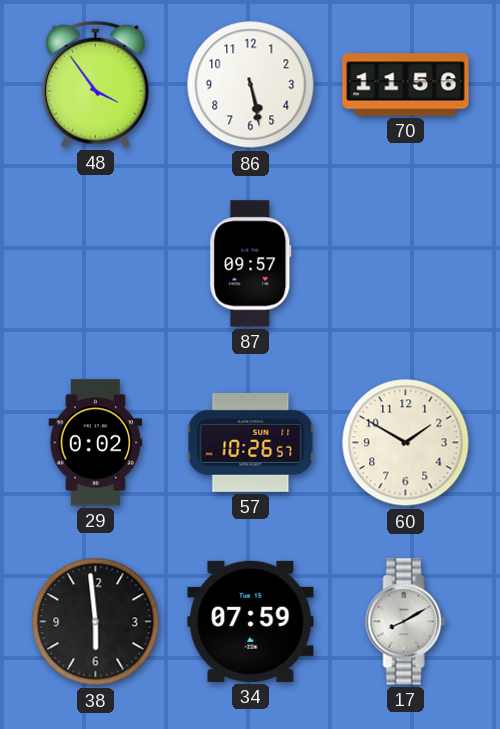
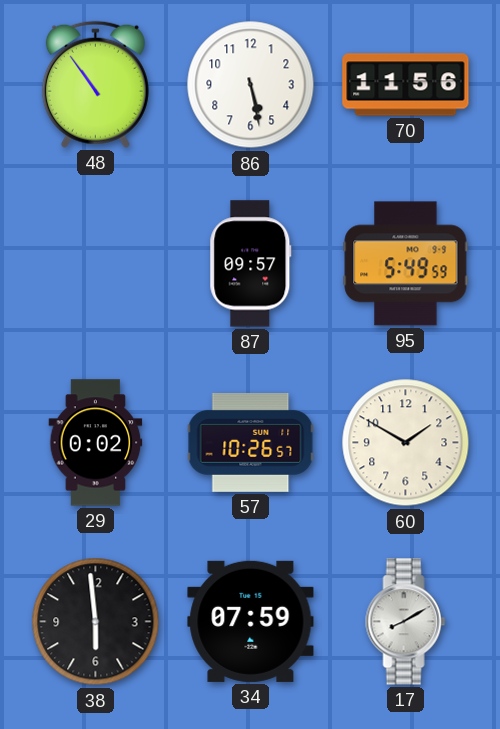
48: 3:54 -> 10:54 (95, 84)
95: none -> 5:49 (406, 264)
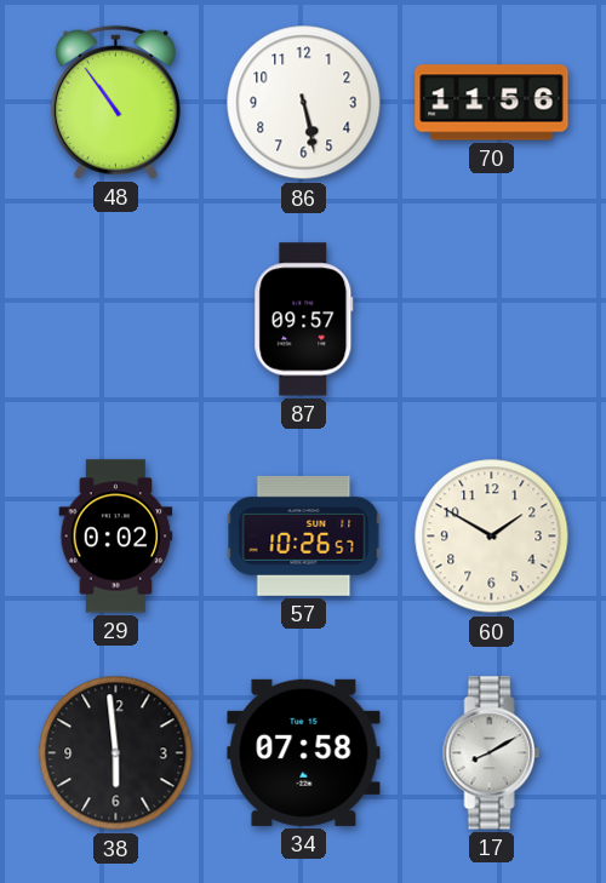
95: 5:49 -> none (406, 264)
34: 07:59 -> 07:58 (304, 752)
